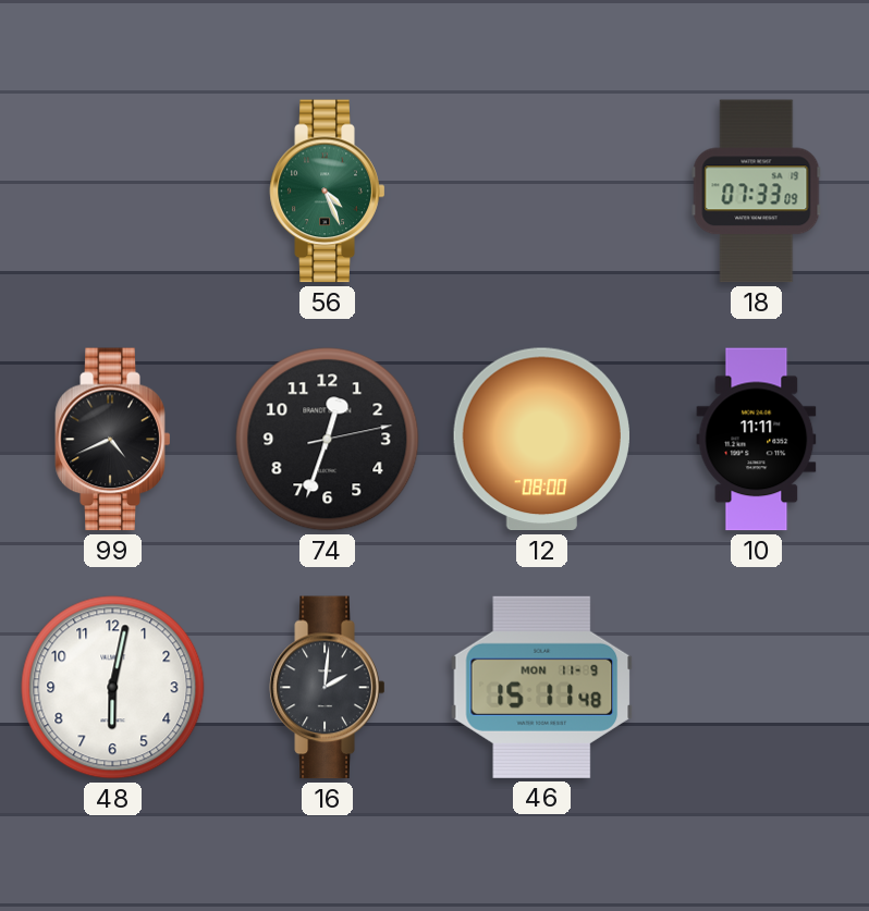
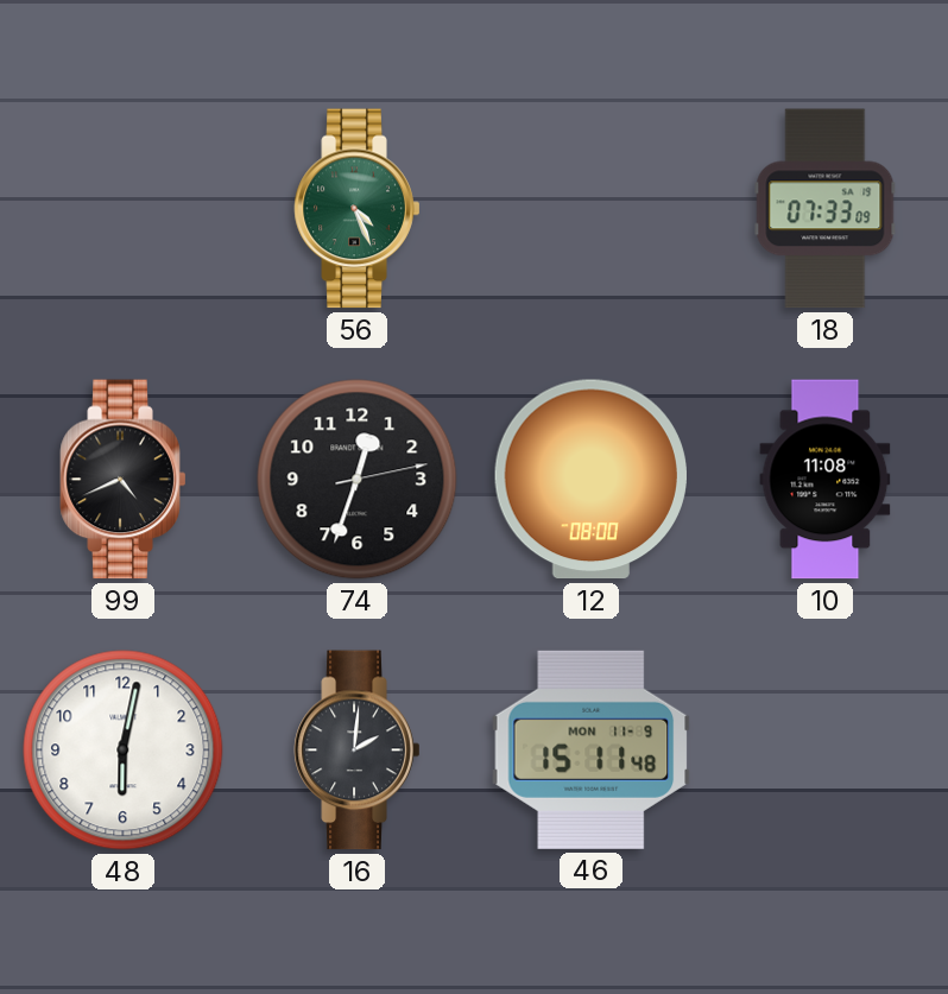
10: 11:11 -> 11:08 (826, 480)
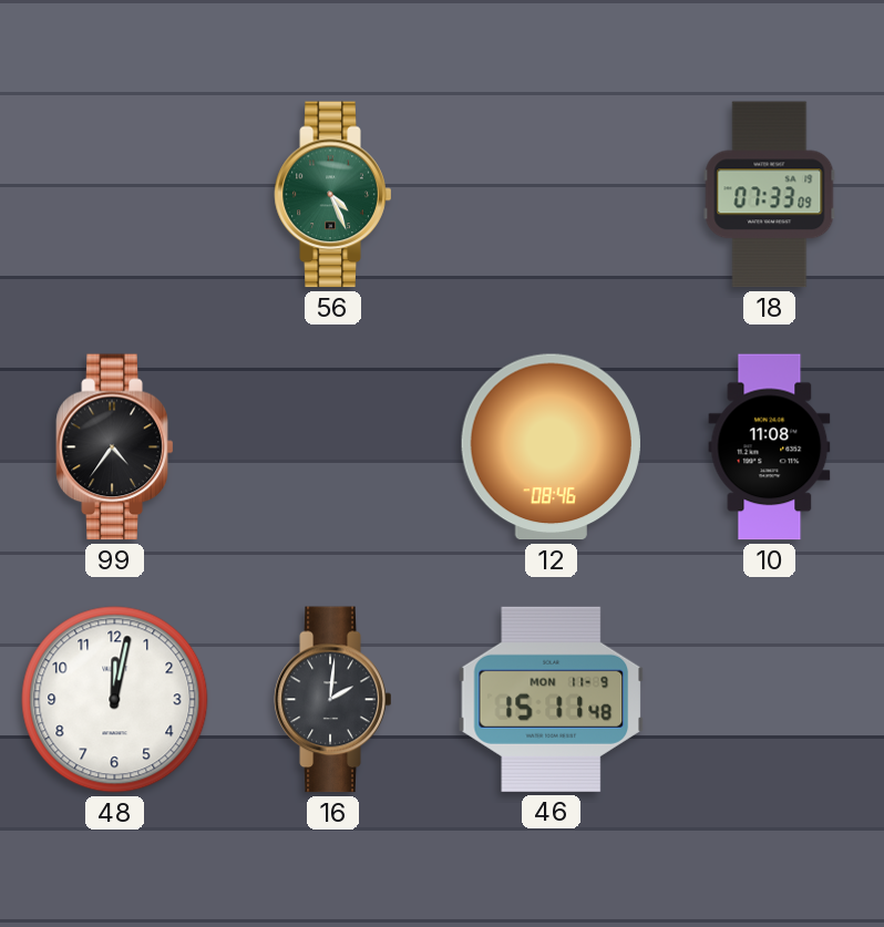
99: 4:41 -> 4:36 (115, 447)
74: 12:33 -> none (358, 480)
12: 08:00 -> 08:46 (551, 447)
48: 6:02 -> 12:02 (115, 700)
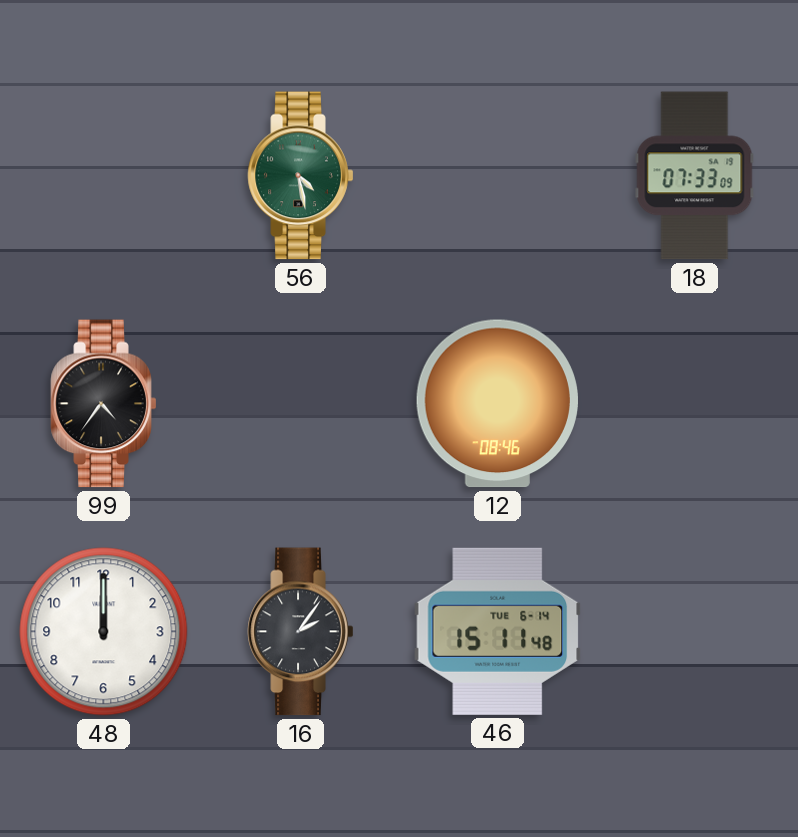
56: 4:26 -> 4:28 (301, 176)
10: 11:08 -> none (770, 447)
48: 12:02 -> 12:00 (104, 632)
16: 2:01 -> 2:06 (301, 632)
46 date: MON 11-9 -> TUE 6-14 (498, 631)
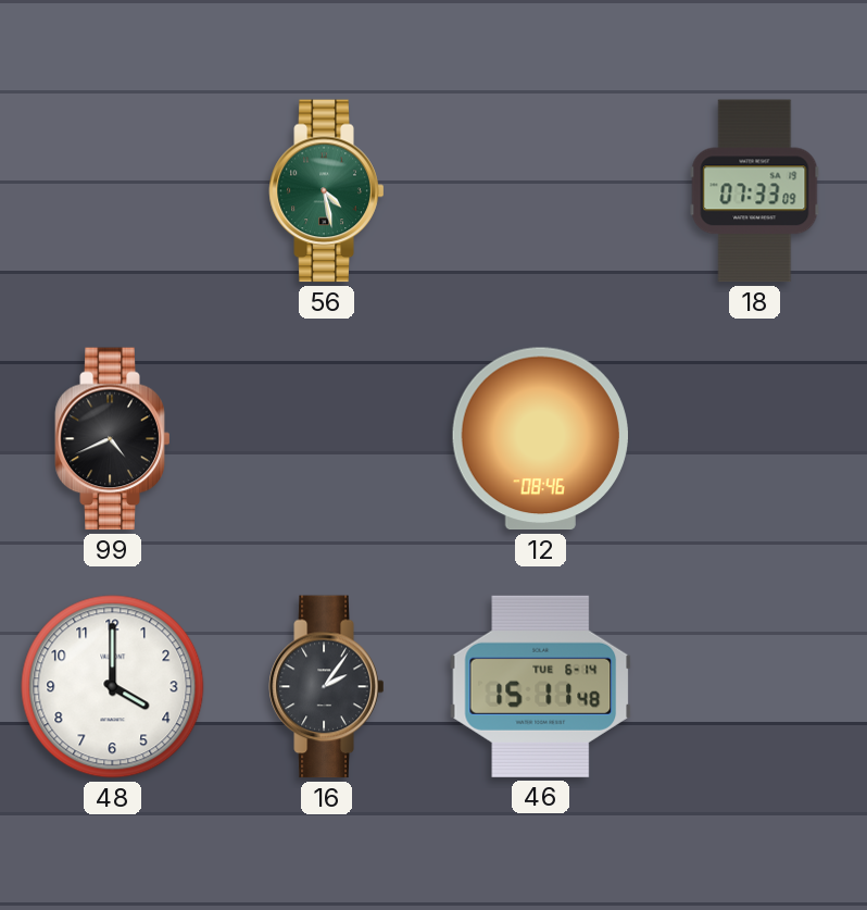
99: 4:36 -> 4:41 (113, 439)
48: 12:00 -> 4:00 (113, 687)
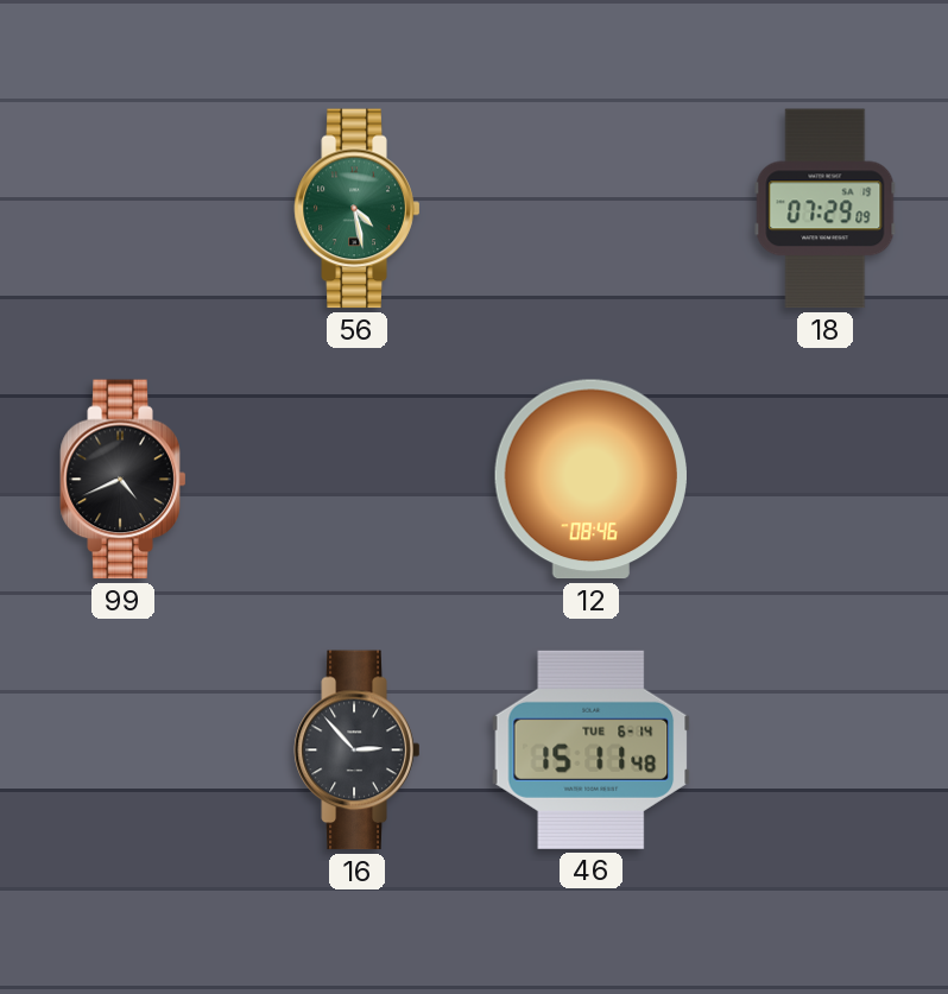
18: 07:33 -> 07:29 (826, 209)
48: 4:00 -> none (113, 687)
16: 2:06 -> 2:53 (358, 751)
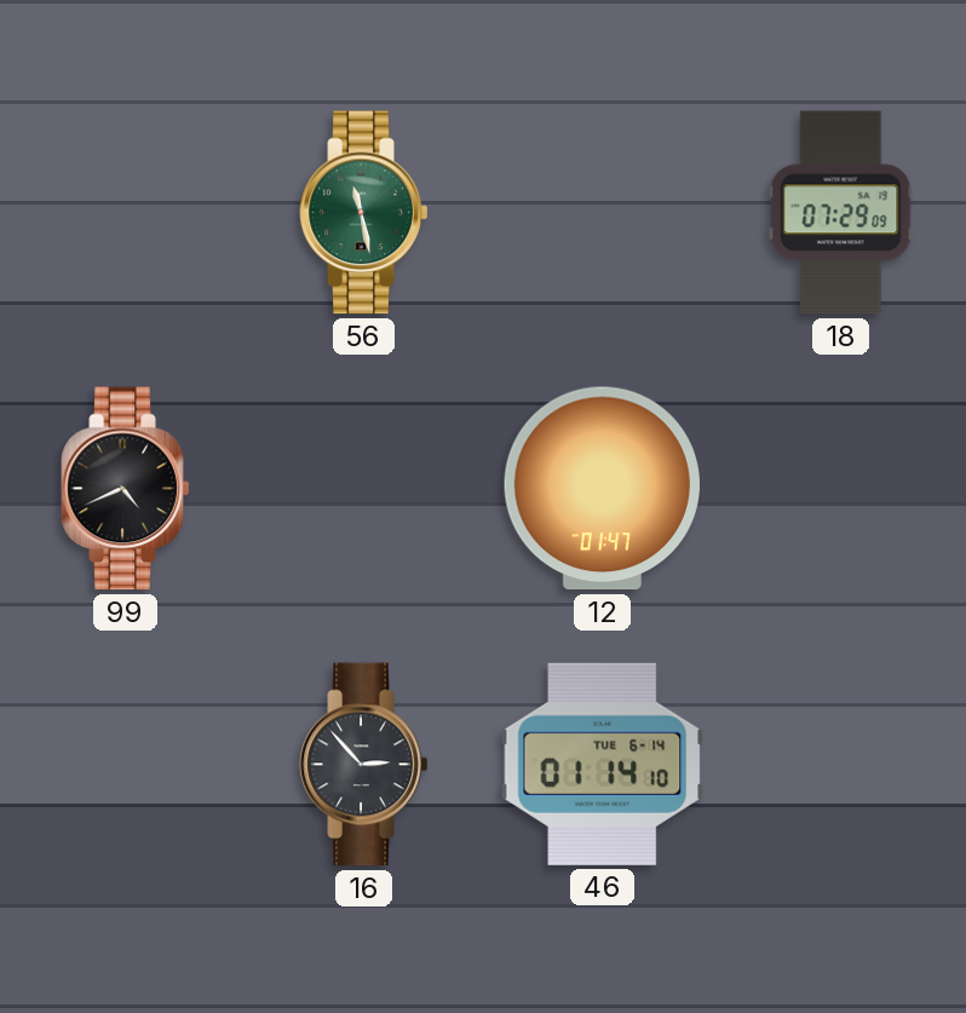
56: 4:28 -> 11:28 (364, 213)
12: 08:46 -> 01:47 (602, 489)
46: 15:11 -> 01:14 (603, 764)
